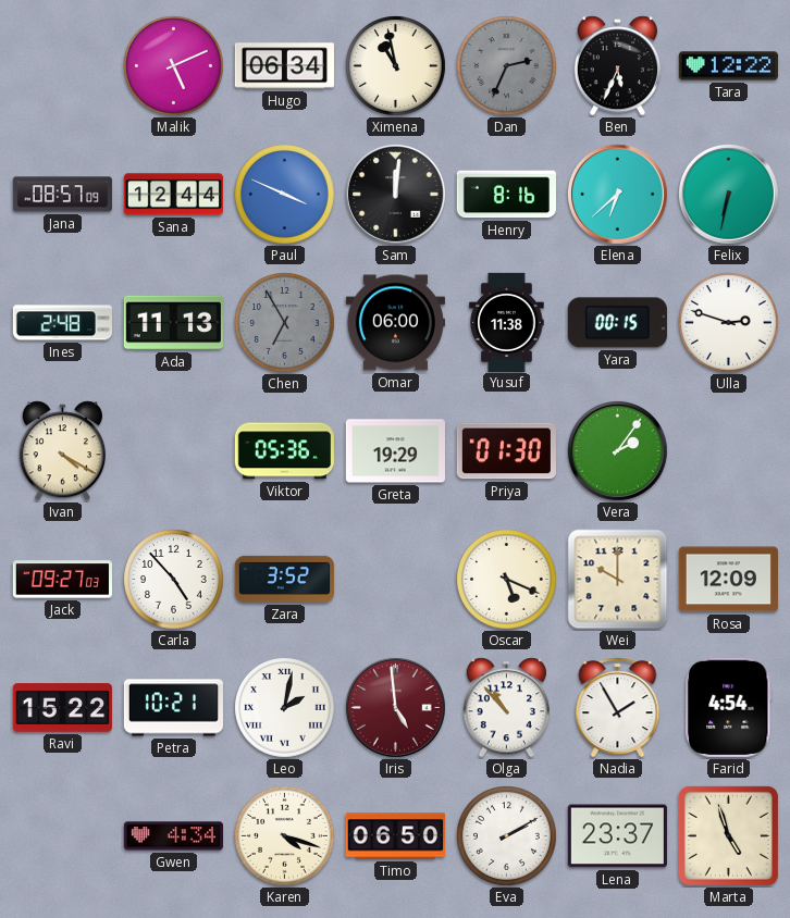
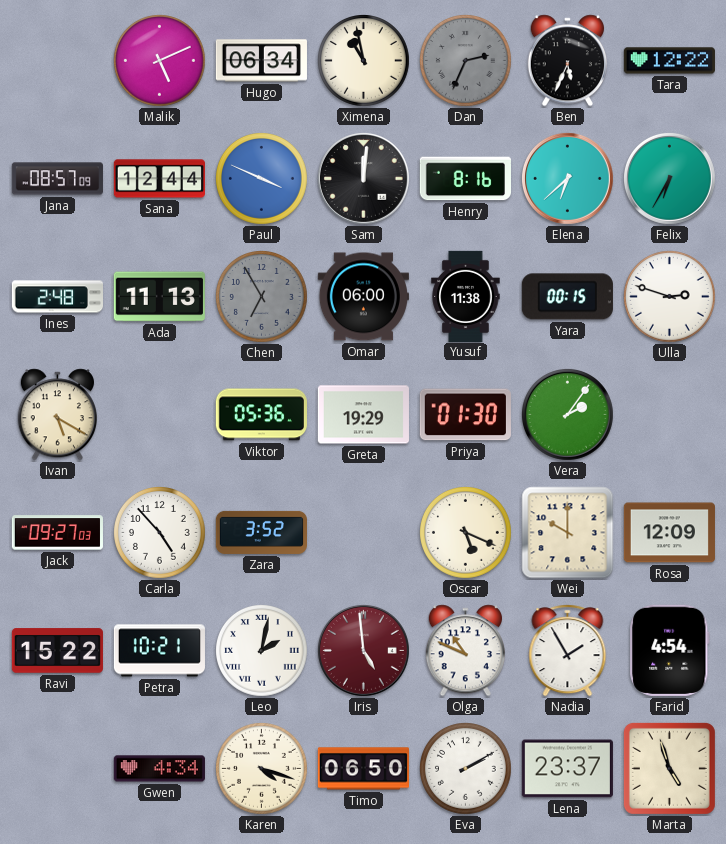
Felix: 6:32 -> 6:35 (669, 178)
Ivan: 4:20 -> 5:20 (57, 415)
Olga: 10:53 -> 10:49 (465, 651)
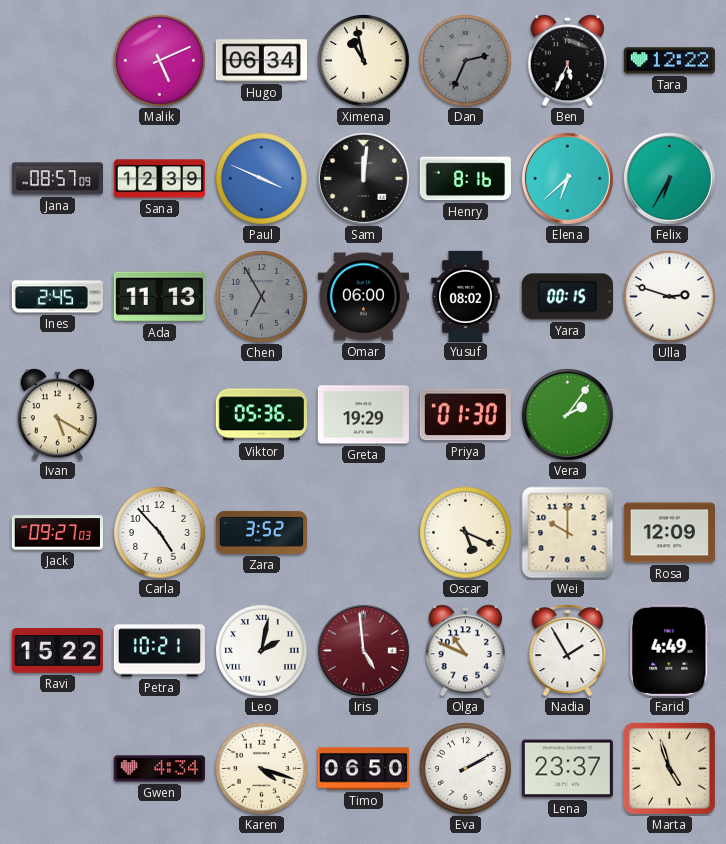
Sana: 12:44 -> 12:39 (159, 179)
Ines: 2:48 -> 2:45 (57, 297)
Yusuf: 11:38 -> 08:02 (466, 296)
Farid: 4:54 -> 4:49 (670, 650)
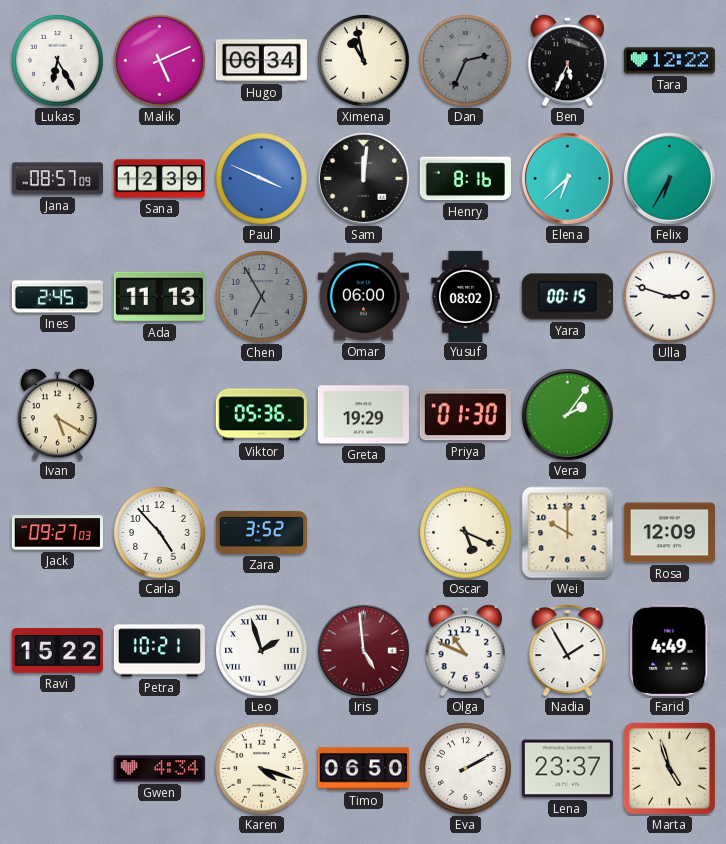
Lukas: none -> 6:25 (58, 61)
Leo: 2:02 -> 1:57 (262, 651)
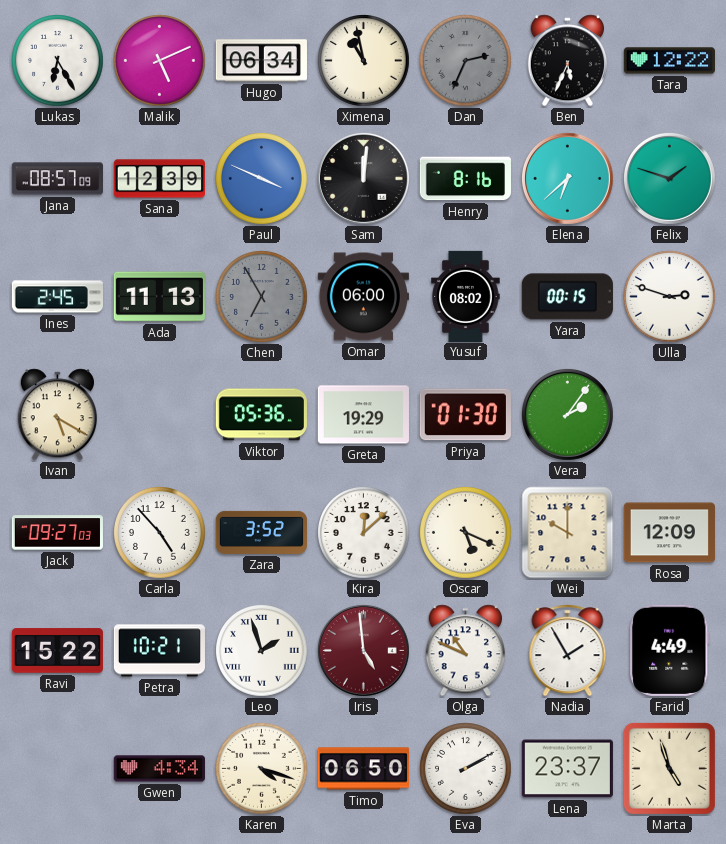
Felix: 6:35 -> 1:48 (669, 178)
Kira: none -> 12:08 (364, 533)
